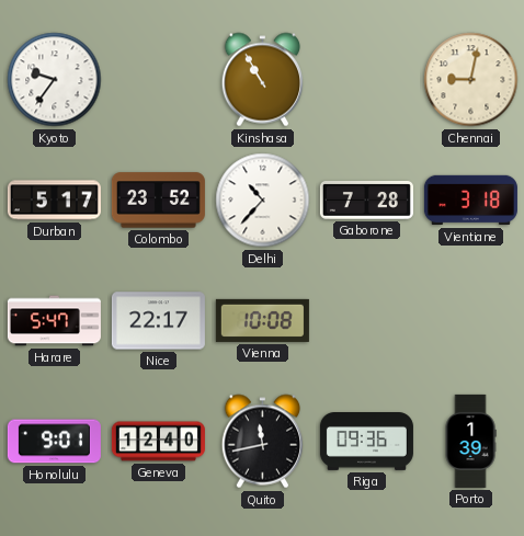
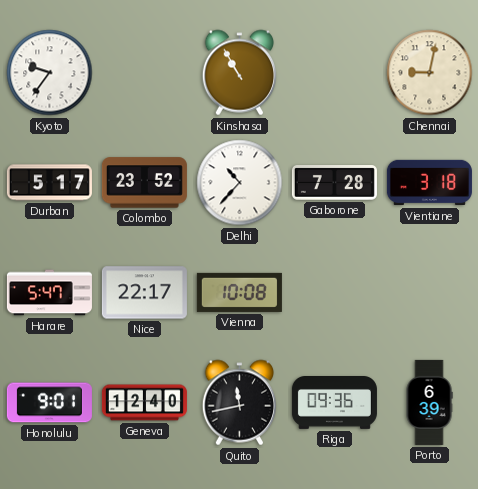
Porto: 1:39 -> 6:39 (429, 402)
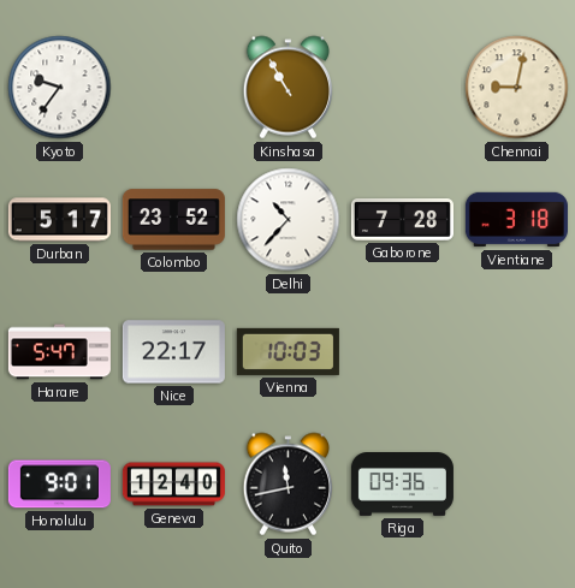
Vienna: 10:08 -> 10:03 (287, 351)
Porto: 6:39 -> none (429, 402)
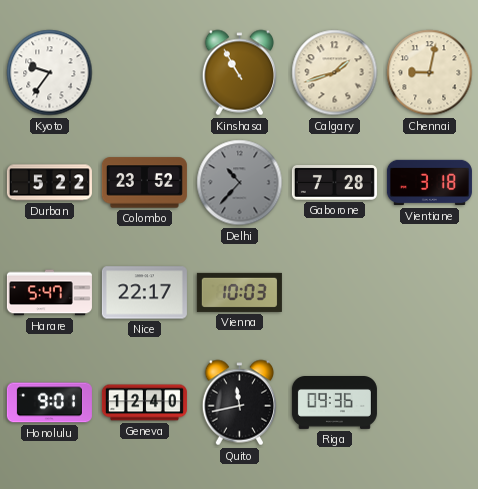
Calgary: none -> 1:42 (335, 73)
Durban: 5:17 -> 5:22 (49, 183)
Delhi dial: white -> grey (240, 183)
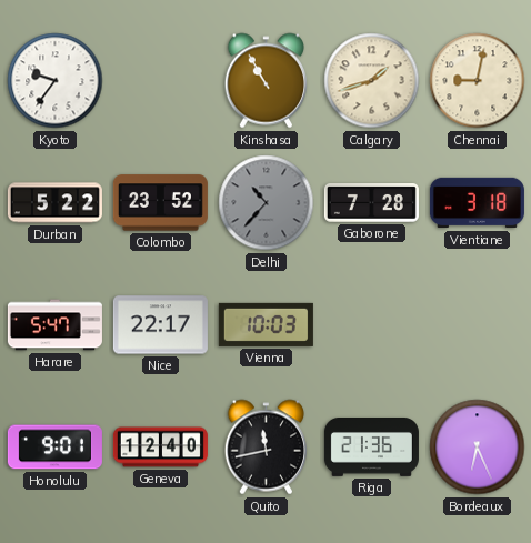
Riga: 09:36 -> 21:36 (371, 448)
Bordeaux: none -> 6:26 (478, 448)
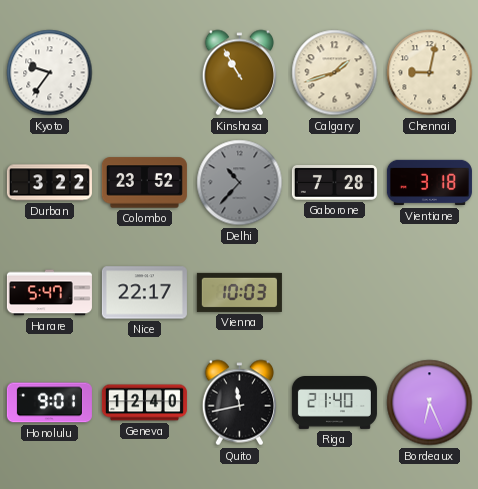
Durban: 5:22 -> 3:22 (49, 183)
Riga: 21:36 -> 21:40 (334, 403)
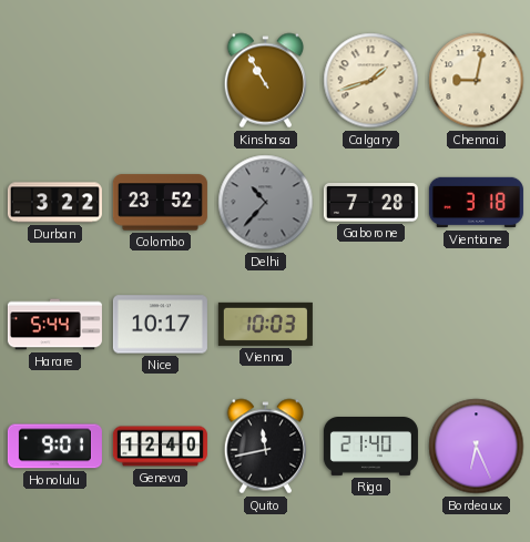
Kyoto: 9:36 -> none (50, 73)
Harare: 5:47 -> 5:44 (54, 325)
Nice: 22:17 -> 10:17 (160, 325)
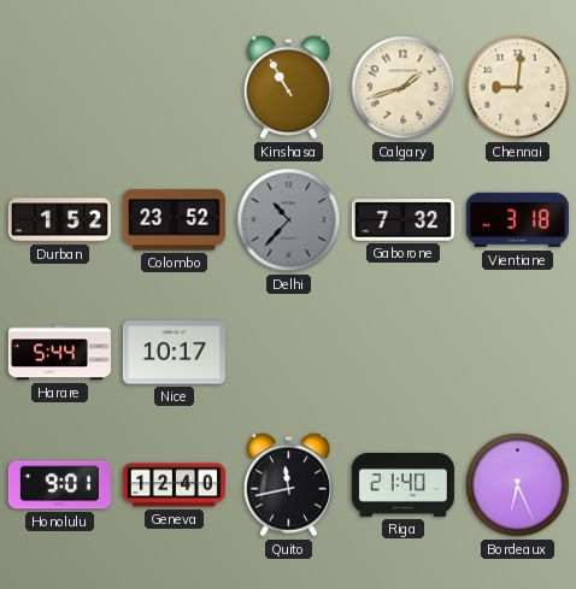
Chennai: 9:02 -> 9:01 (518, 88)
Durban: 3:22 -> 1:52 (59, 220)
Gaborone: 7:28 -> 7:32 (402, 220)
Vienna: 10:03 -> none (265, 324)
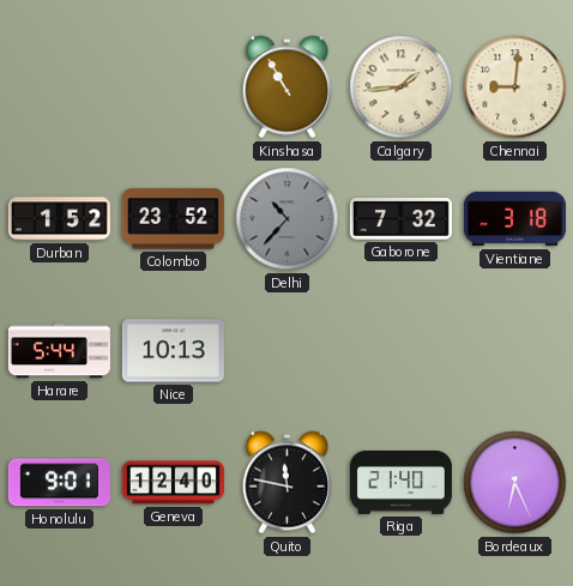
Calgary: 1:42 -> 1:44 (402, 87)
Nice: 10:17 -> 10:13 (173, 351)
Quito: 11:43 -> 11:47 (286, 483)
